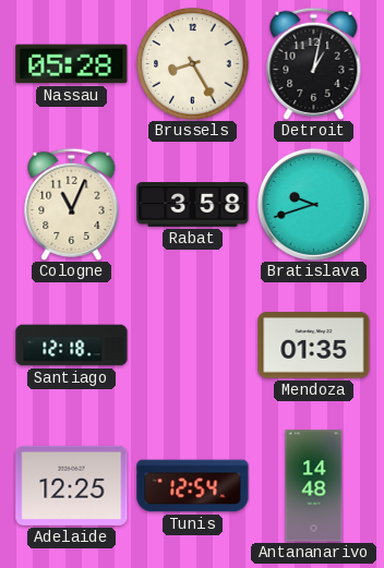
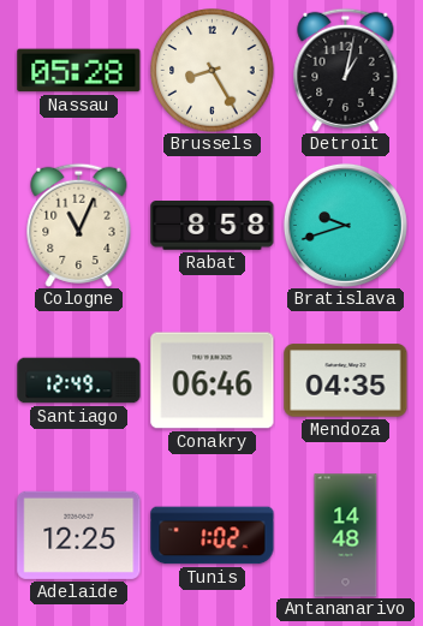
Rabat: 3:58 -> 8:58 (213, 226)
Santiago: 12:18 -> 12:49 (79, 381)
Conakry: none -> 06:46 (213, 381)
Mendoza: 01:35 -> 04:35 (346, 381)
Tunis: 12:54 -> 1:02 (213, 536)
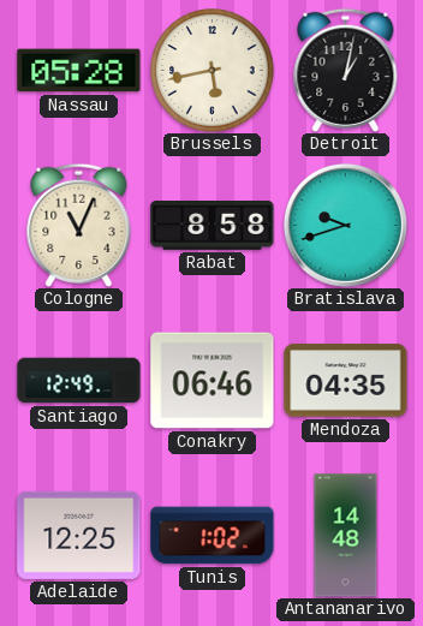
Brussels: 8:25 -> 5:43 (213, 71)
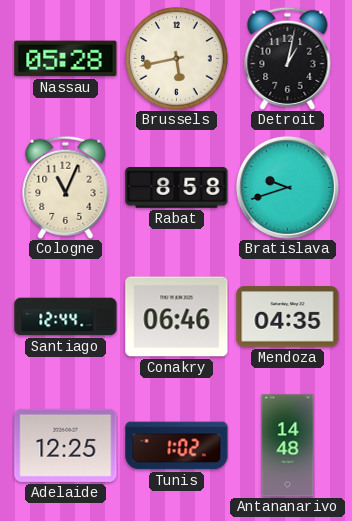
Santiago: 12:49 -> 12:44 (66, 317)
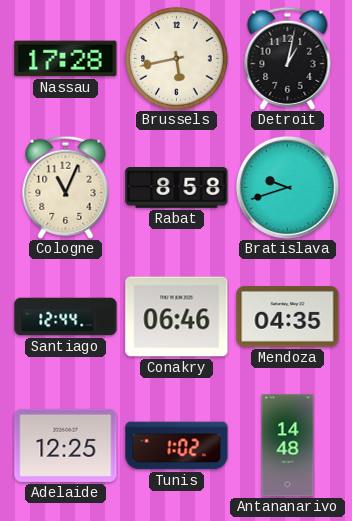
Nassau: 05:28 -> 17:28 (66, 59)
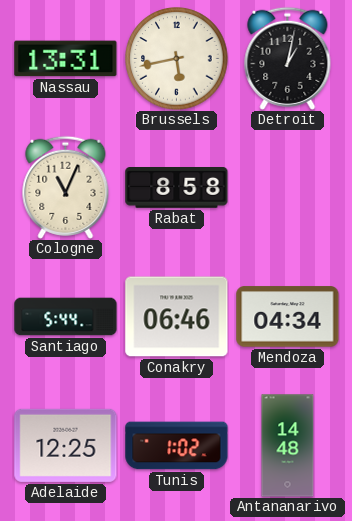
Nassau: 17:28 -> 13:31 (66, 59)
Bratislava: 9:42 -> none (287, 187)
Santiago: 12:44 -> 5:44 (66, 317)
Mendoza: 04:35 -> 04:34 (288, 317)
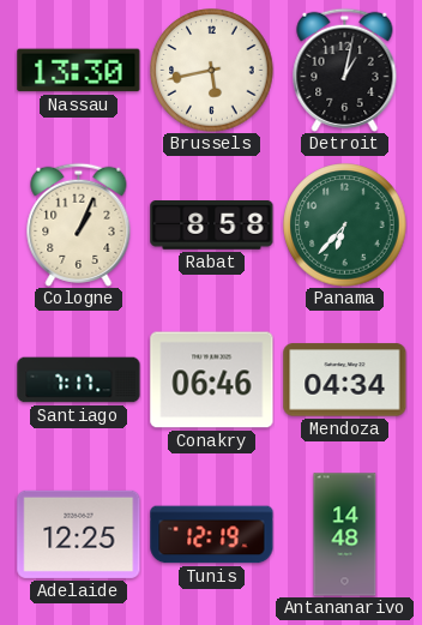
Nassau: 13:31 -> 13:30 (79, 71)
Cologne: 11:04 -> 1:04 (79, 224)
Panama: none -> 6:37 (345, 226)
Santiago: 5:44 -> 7:17 (79, 380)
Tunis: 1:02 -> 12:19 (212, 535)
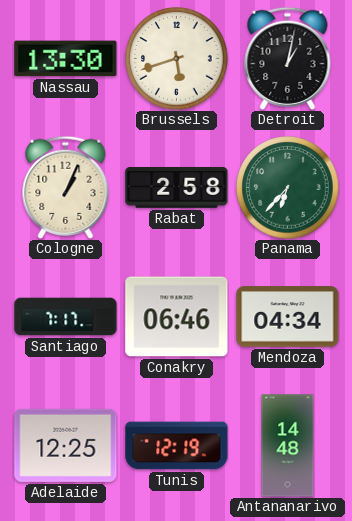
Brussels: 5:43 -> 5:42 (177, 59)
Rabat: 8:58 -> 2:58 (177, 188)
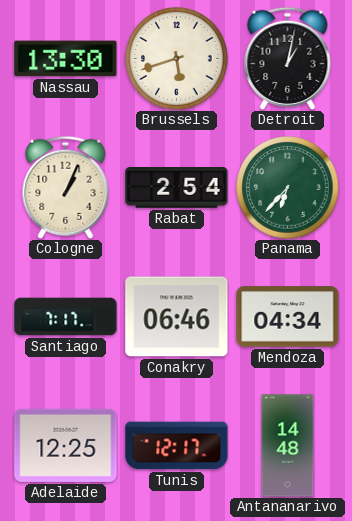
Rabat: 2:58 -> 2:54 (177, 188)
Tunis: 12:19 -> 12:17 (177, 446)
